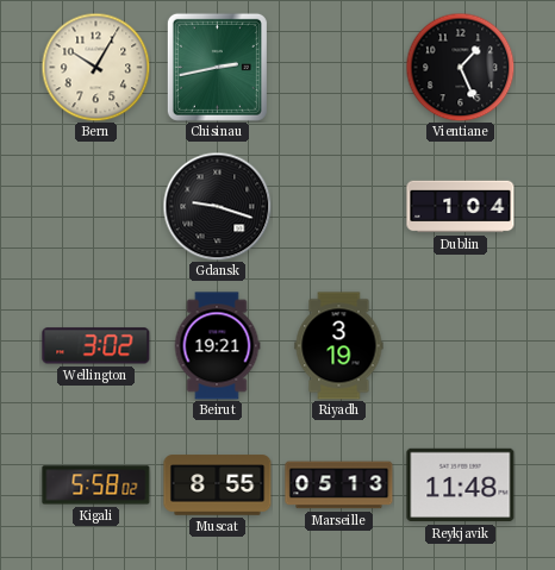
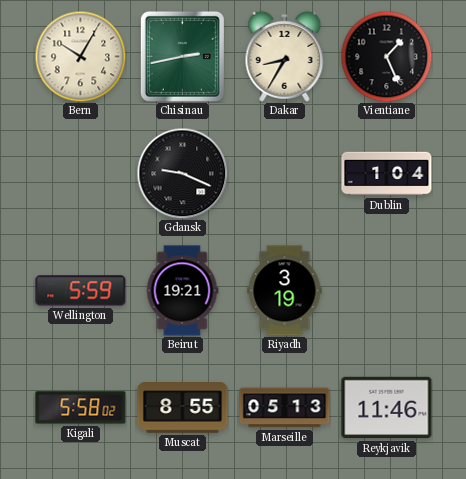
Dakar: none -> 8:35 (285, 56)
Gdansk: 9:18 -> 9:19 (182, 173)
Wellington: 3:02 -> 5:59 (81, 291)
Reykjavik: 11:48 -> 11:46 (387, 408)
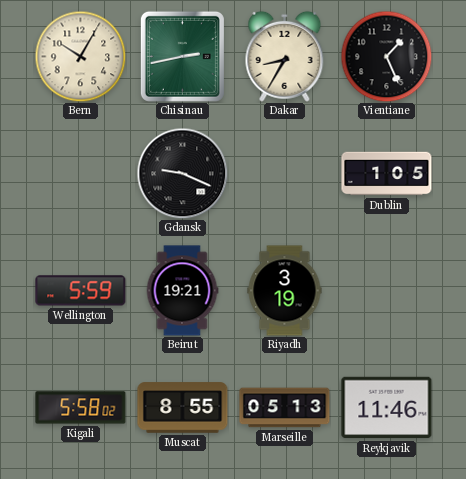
Dublin: 1:04 -> 1:05 (387, 174)
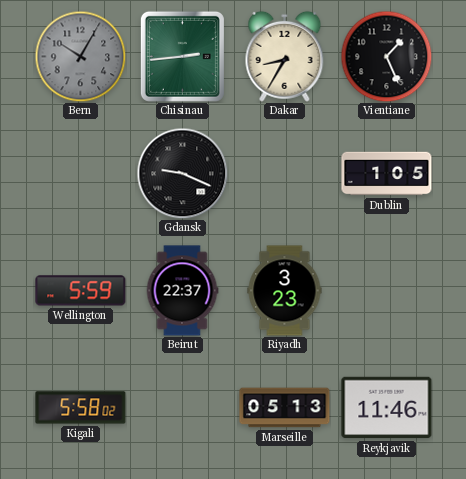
Bern dial: cream -> grey (80, 56)
Chisinau: 2:43 -> 2:44 (182, 56)
Beirut: 19:21 -> 22:37 (182, 291)
Riyadh: 3:19 -> 3:23 (285, 291)
Muscat: 8:55 -> none (183, 408)
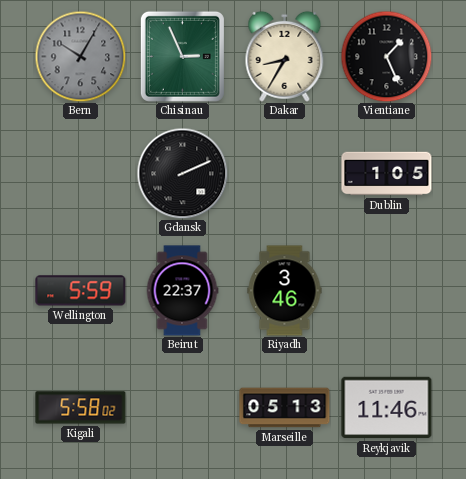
Chisinau: 2:44 -> 2:56 (182, 56)
Gdansk: 9:19 -> 2:11 (182, 173)
Riyadh: 3:23 -> 3:46 (285, 291)
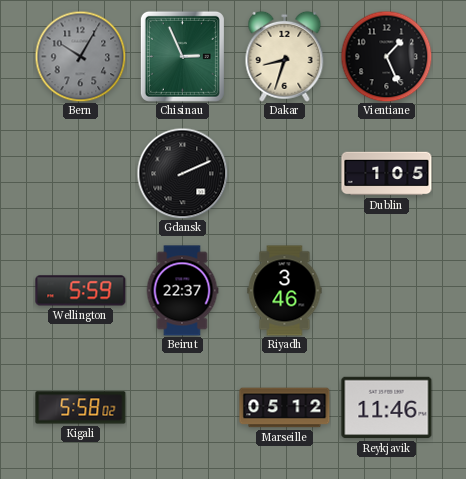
Dakar: 8:35 -> 8:33 (285, 56)
Marseille: 05:13 -> 05:12 (285, 408)
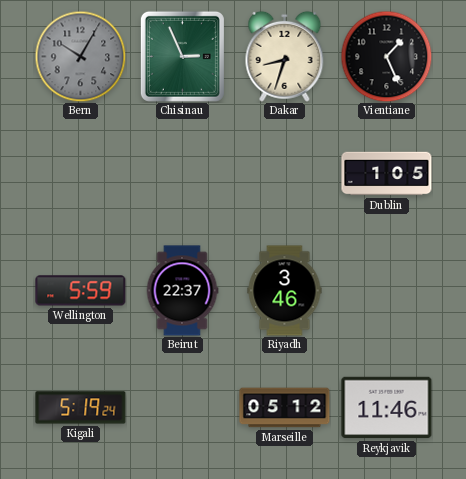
Gdansk: 2:11 -> none (182, 173)
Kigali: 5:58 -> 5:19 (81, 408)
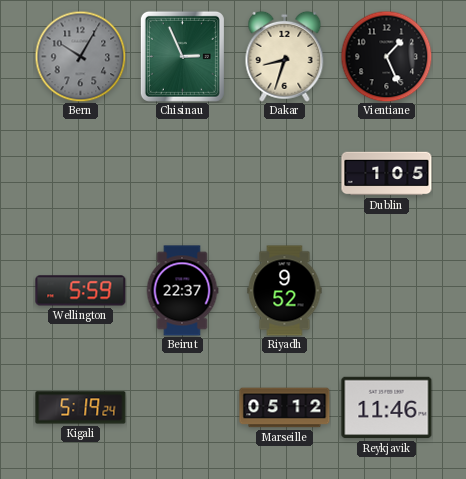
Riyadh: 3:46 -> 9:52 (285, 291)
